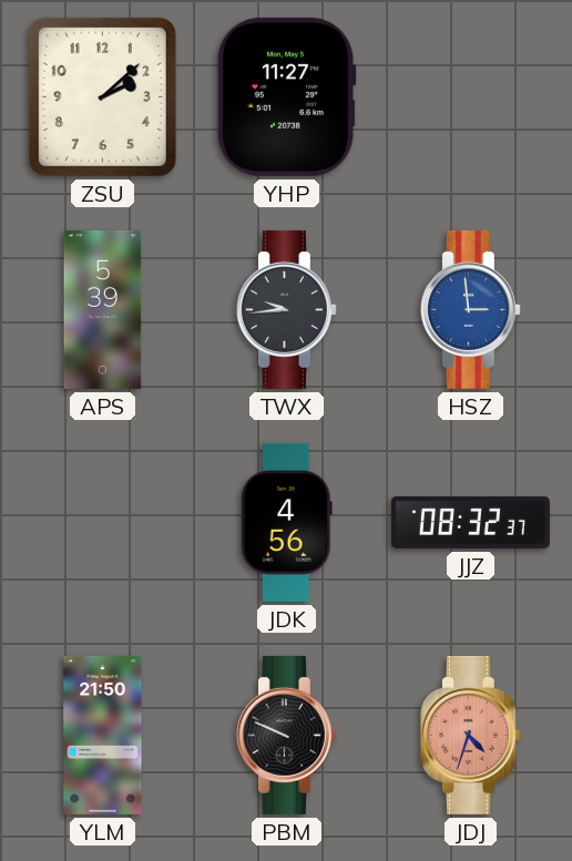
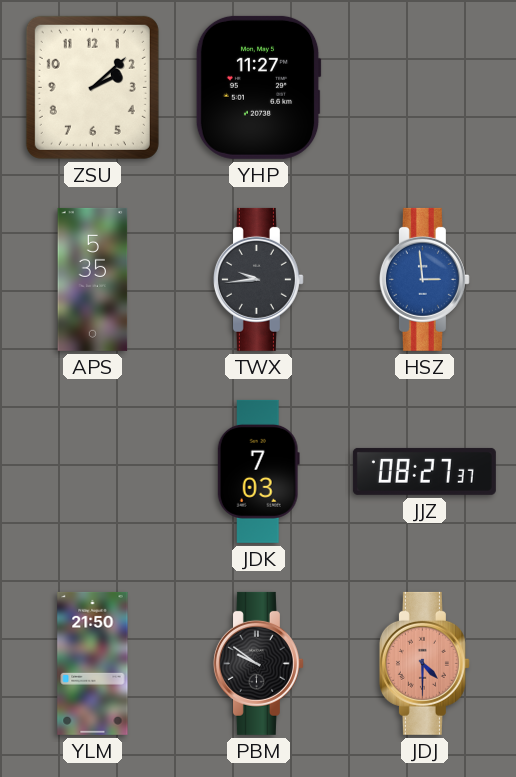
APS: 5:39 -> 5:35 (93, 279)
JDK: 4:56 -> 7:03 (258, 471)
JJZ: 08:32 -> 08:27 (424, 471)
PBM: 9:49 -> 9:51 (258, 663)
JDJ: 4:33 -> 4:30 (424, 663)
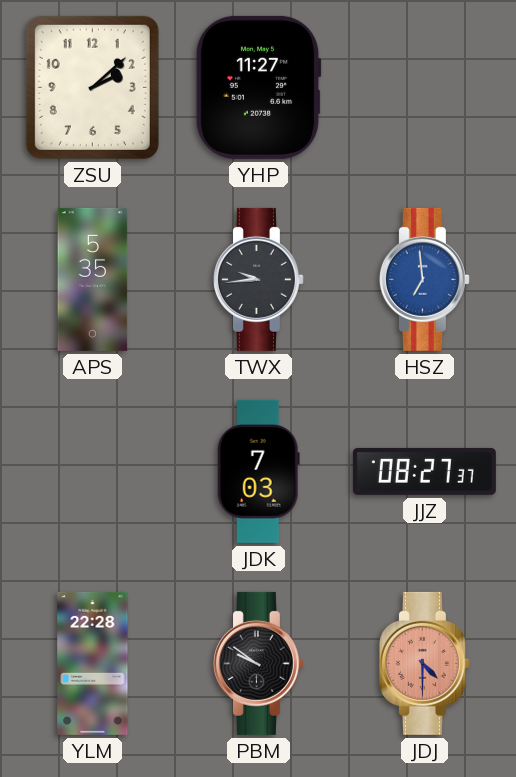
HSZ: 2:59 -> 6:59 (424, 279)
YLM: 21:50 -> 22:28 (93, 663)
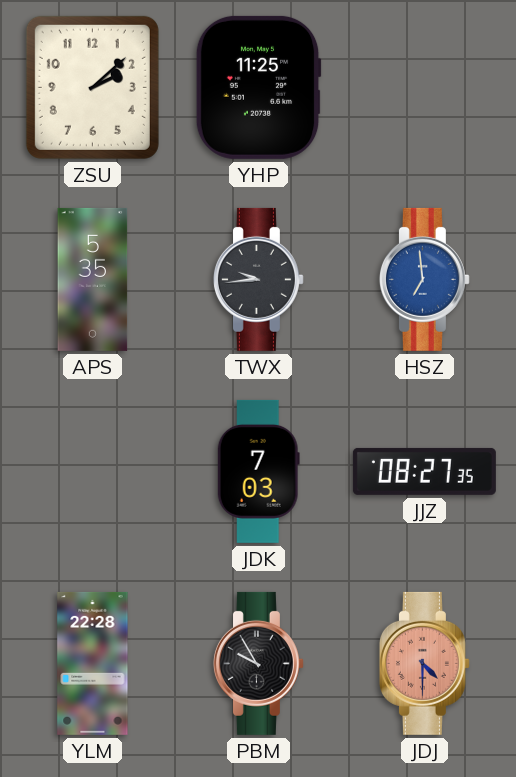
YHP: 11:27 -> 11:25 (258, 87)
JJZ: 08:27:37 -> 08:27:35 (424, 471)
PBM: 9:51 -> 9:55 (258, 663)
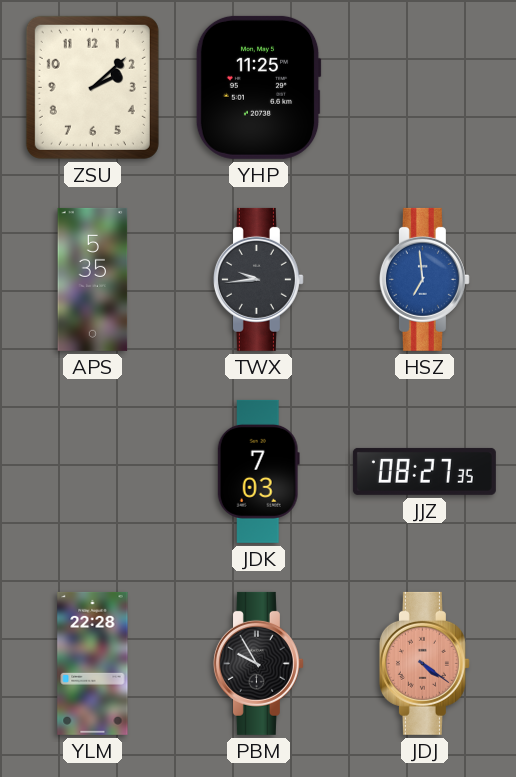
JDJ: 4:30 -> 4:21 (424, 663)
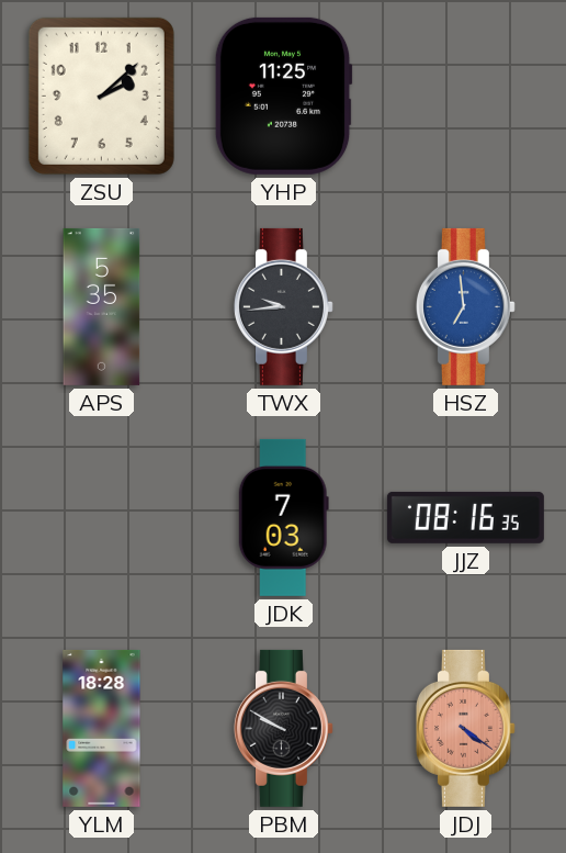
JJZ: 08:27 -> 08:16 (465, 517)
YLM: 22:28 -> 18:28 (102, 728)
PBM: 9:55 -> 9:50 (283, 728)
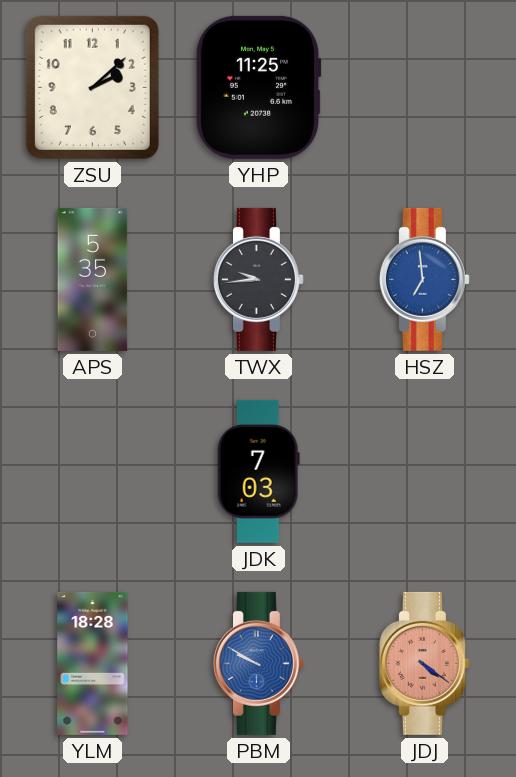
JJZ: 08:16 -> none (465, 517)
PBM dial: black -> blue (258, 663)
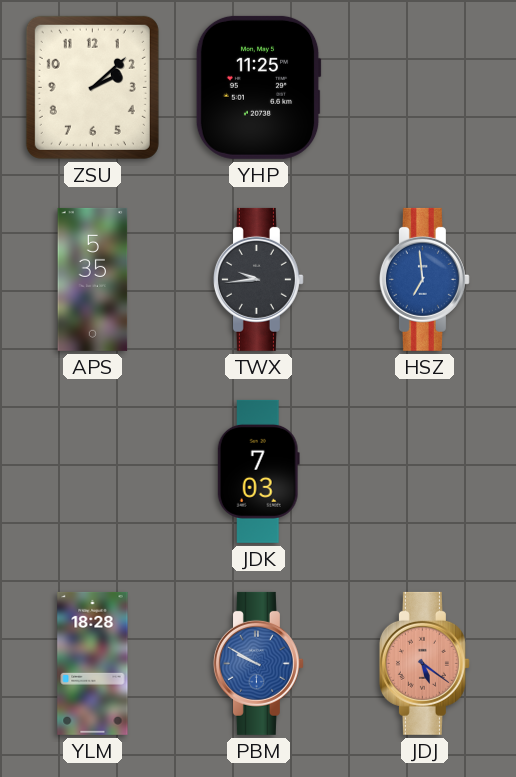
JDJ: 4:21 -> 5:21 (424, 663)
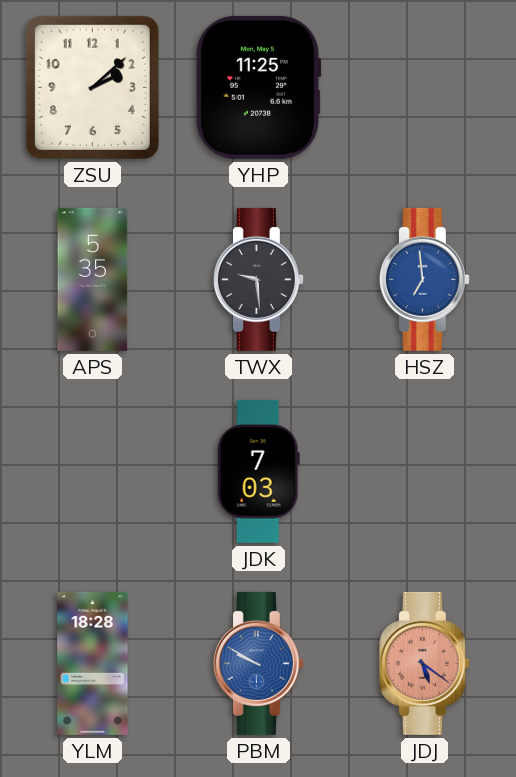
TWX: 9:44 -> 9:29 (258, 279)
